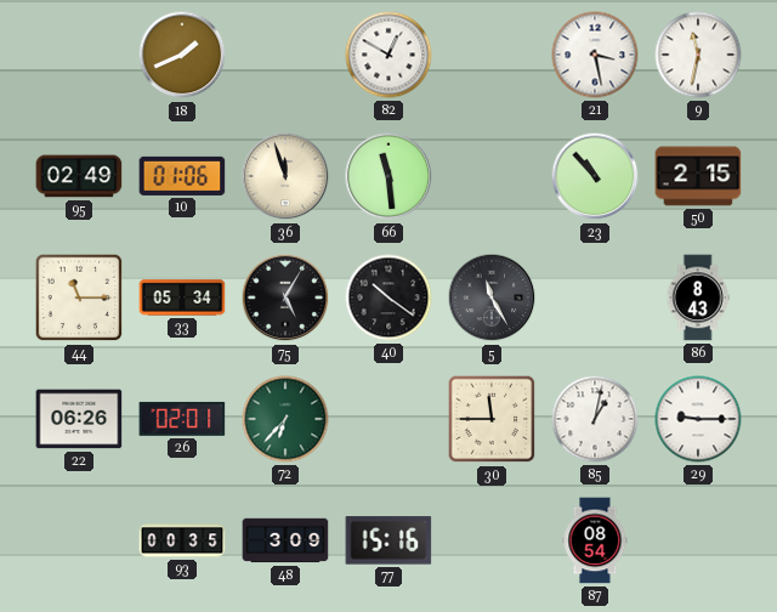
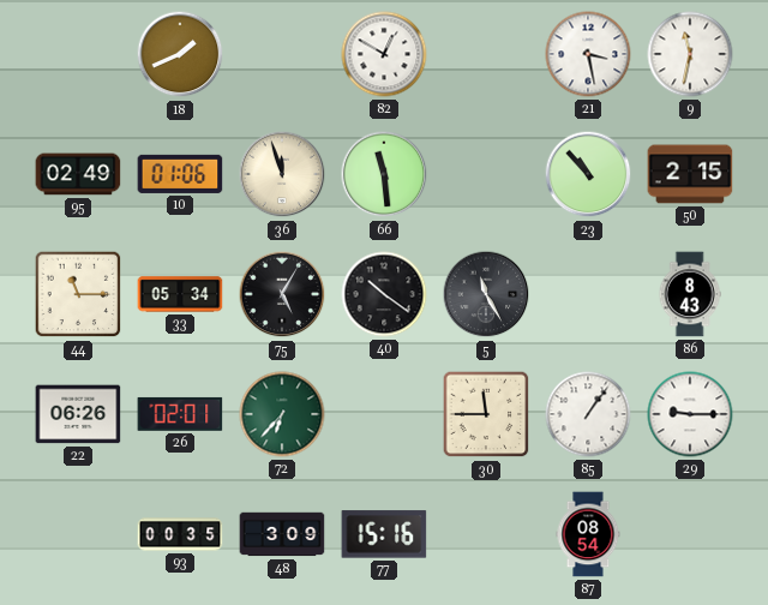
85: 1:02 -> 1:06 (588, 414)
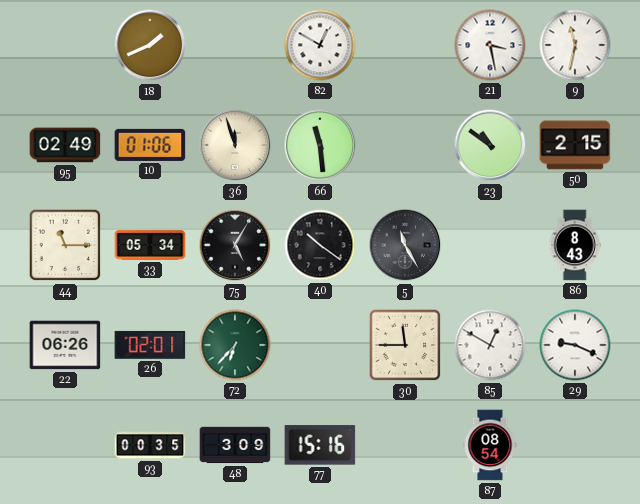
23: 10:53 -> 10:51 (490, 145)
85: 1:06 -> 12:50 (490, 345)
29: 9:15 -> 9:19 (575, 345)
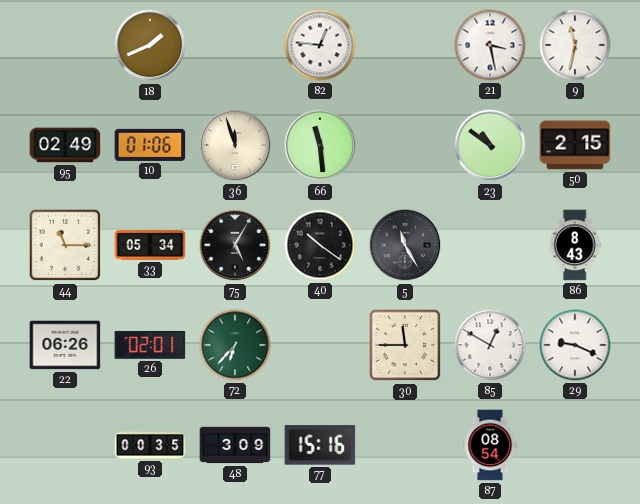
82: 12:50 -> 12:46 (320, 45)
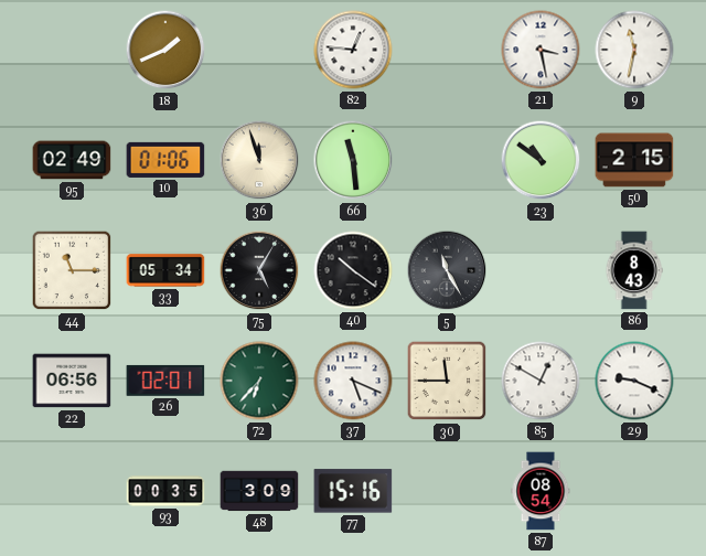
22: 06:26 -> 06:56 (72, 381)
37: none -> 5:19 (353, 381)
